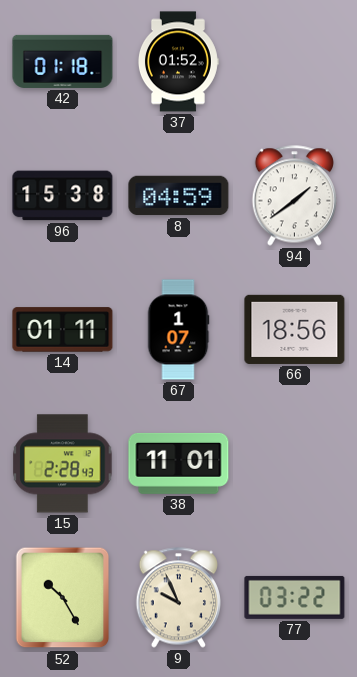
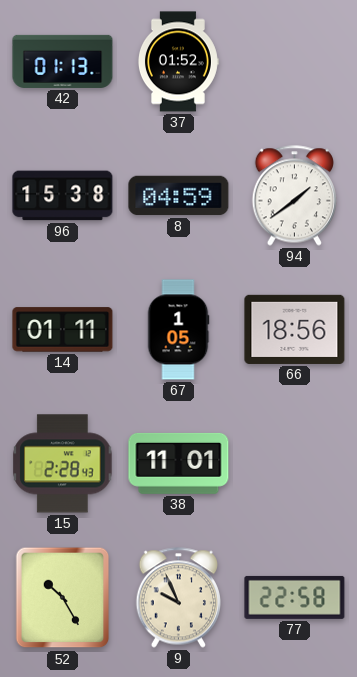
42: 01:18 -> 01:13 (63, 61)
67: 1:07 -> 1:05 (178, 330)
77: 03:22 -> 22:58 (295, 597)
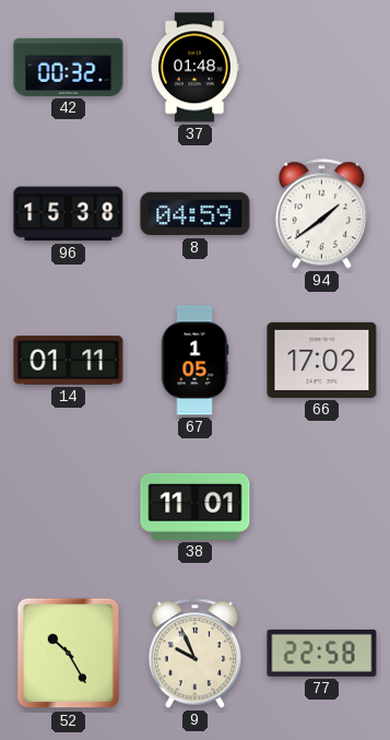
42: 01:13 -> 00:32 (69, 67)
37: 01:52 -> 01:48 (194, 68)
66: 18:56 -> 17:02 (322, 360)
15: 2:28 -> none (63, 464)
